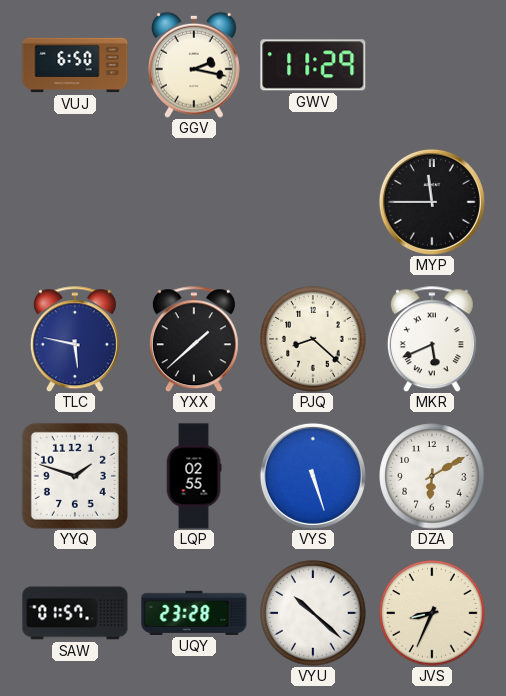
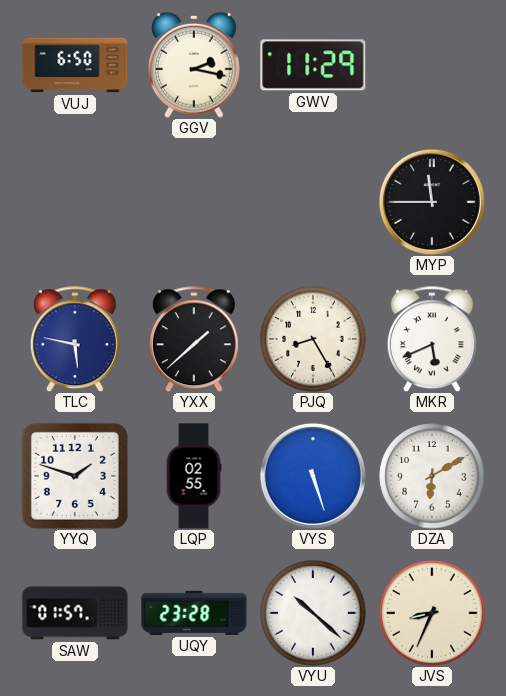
PJQ: 8:22 -> 8:25 (313, 339)
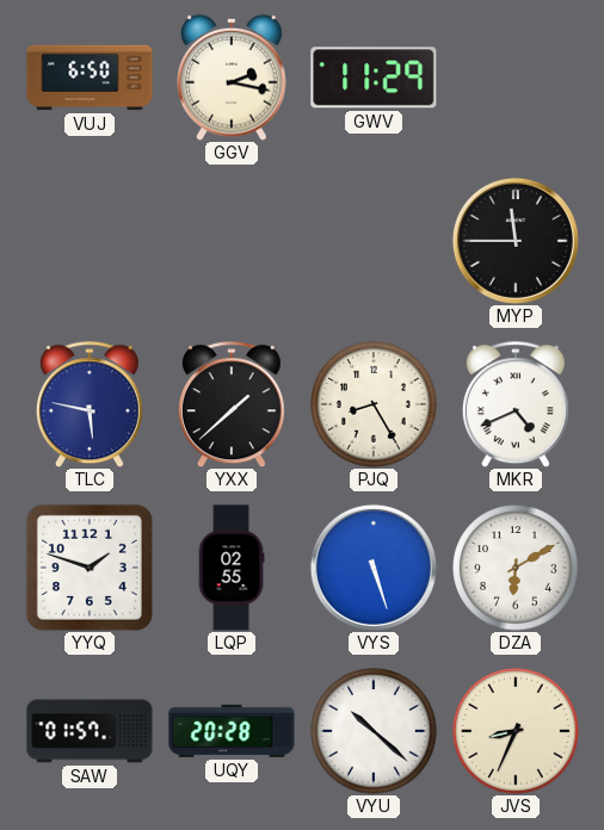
MKR: 5:41 -> 4:41 (516, 404)
UQY: 23:28 -> 20:28 (232, 731)
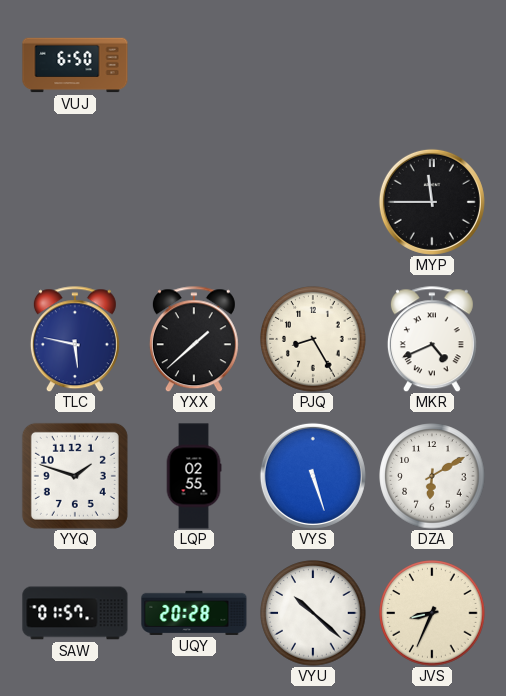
GGV: 2:17 -> none (233, 78)
GWV: 11:29 -> none (374, 78)
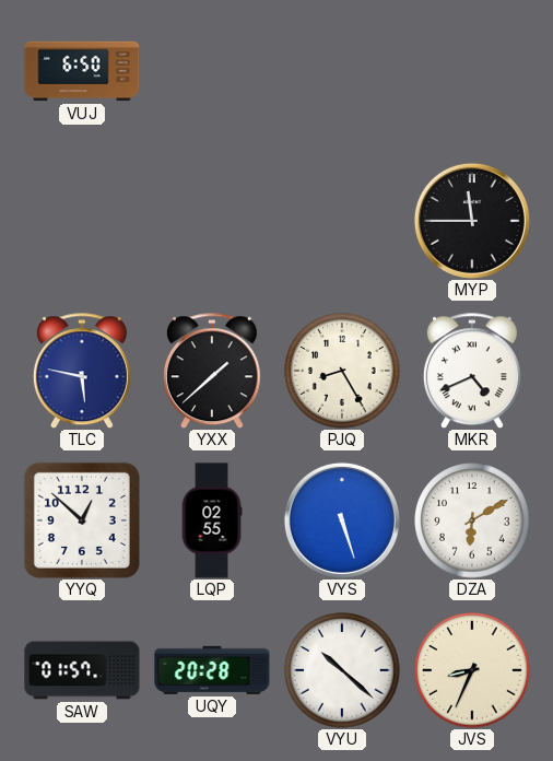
YYQ: 1:48 -> 12:52 (82, 520)
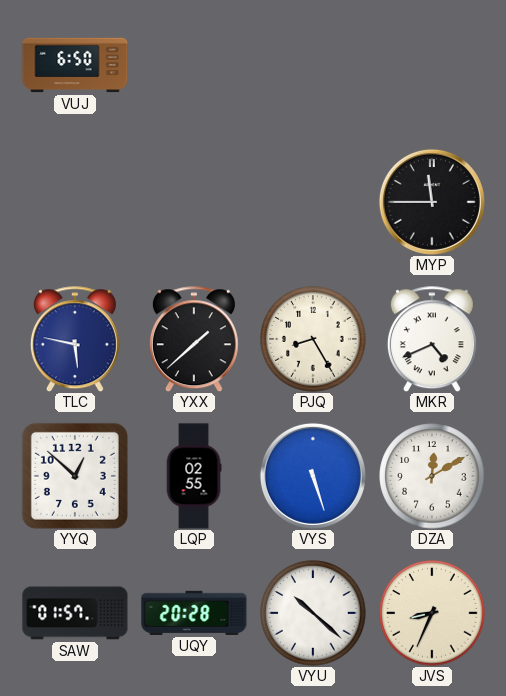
DZA: 6:10 -> 12:10 (432, 476)
